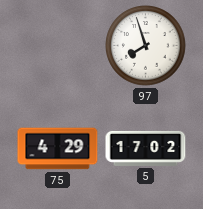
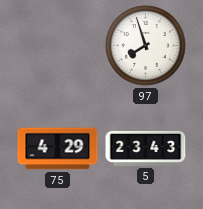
5: 17:02 -> 23:43 (146, 148)
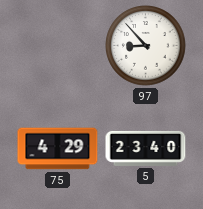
97: 7:57 -> 8:53 (146, 46)
5: 23:43 -> 23:40 (146, 148)
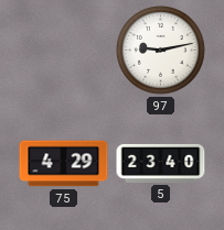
97: 8:53 -> 9:13 (161, 51)
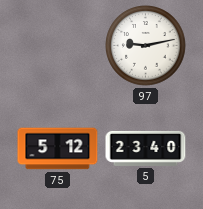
75: 4:29 -> 5:12 (58, 149)
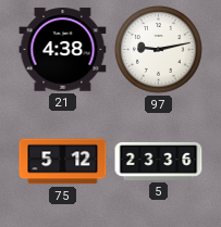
21: none -> 4:38 (63, 50)
5: 23:40 -> 23:36 (159, 161)
